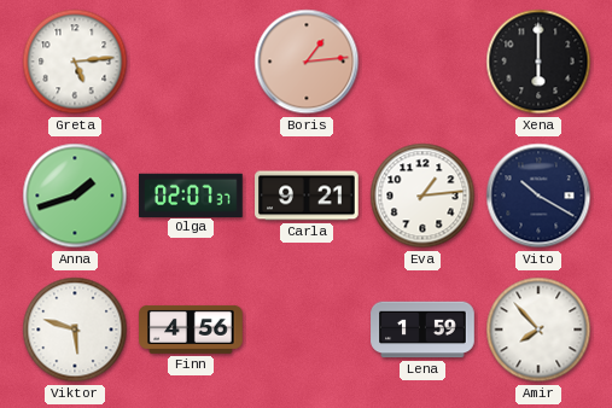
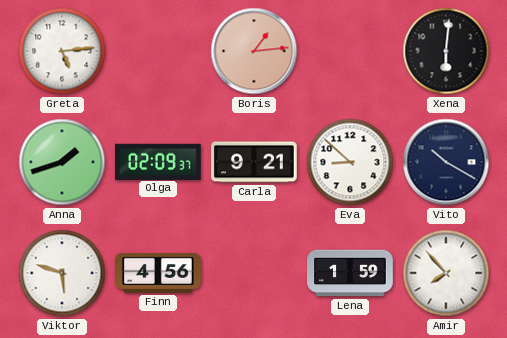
Xena: 6:00 -> 6:01 (446, 51)
Olga: 02:07 -> 02:09 (159, 161)
Eva: 1:14 -> 8:52 (350, 162)
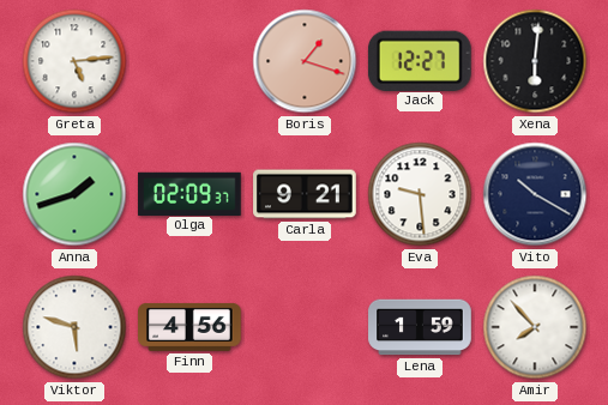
Boris: 1:14 -> 1:18 (305, 61)
Jack: none -> 12:27 (420, 60)
Eva: 8:52 -> 9:29 (420, 194)
